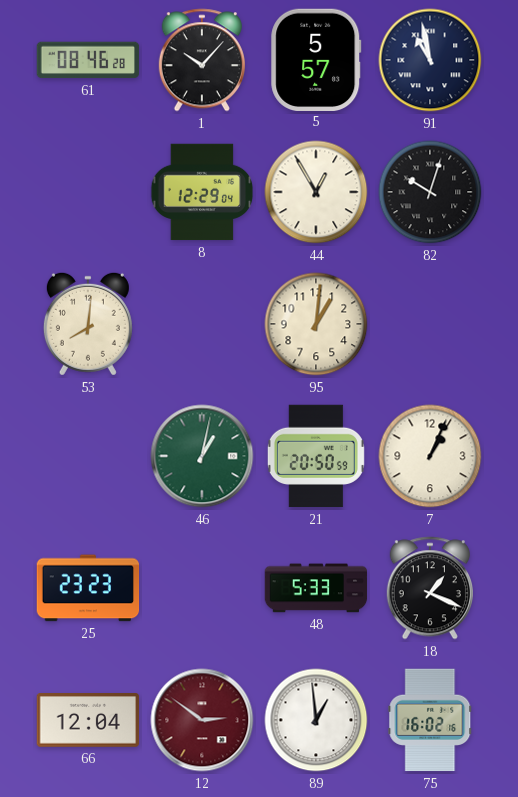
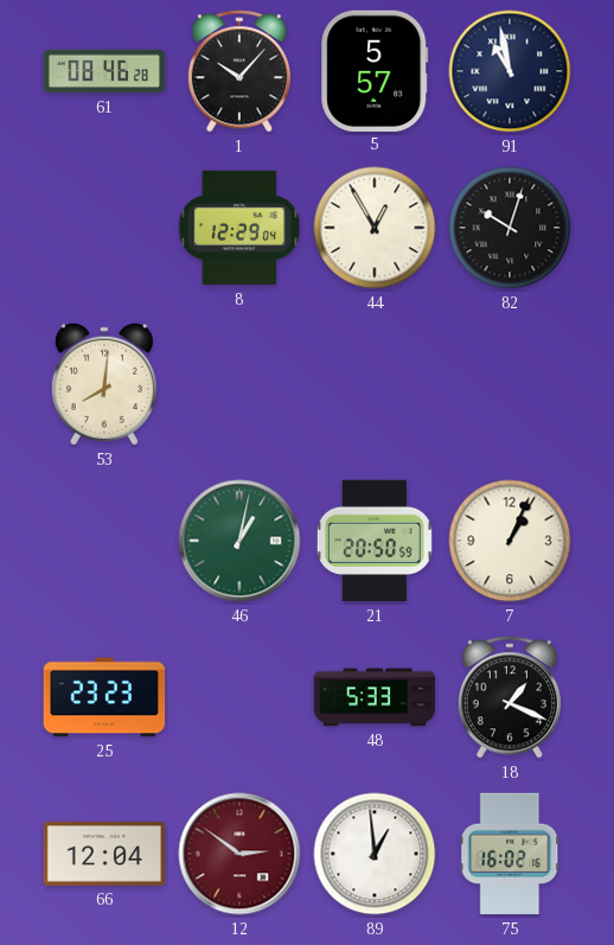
95: 1:01 -> none (316, 324)
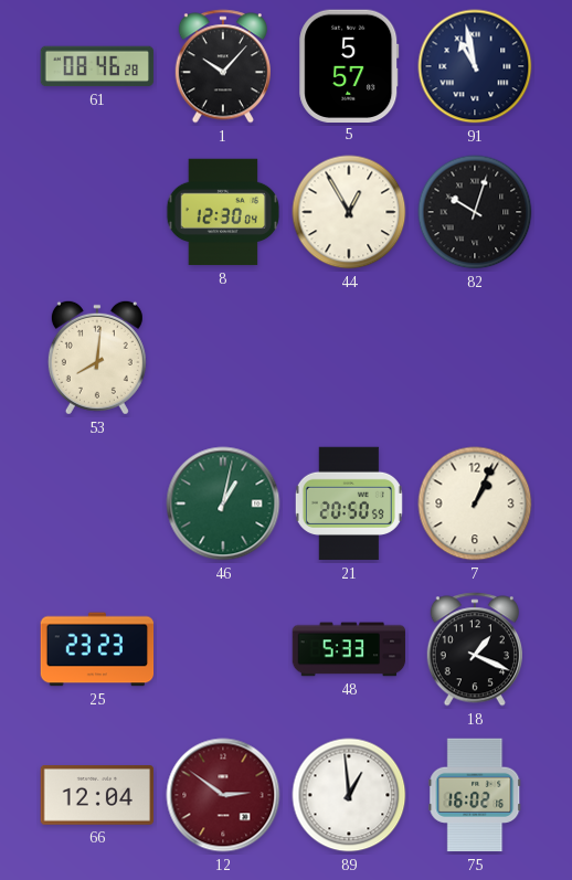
8: 12:29 -> 12:30 (223, 212)
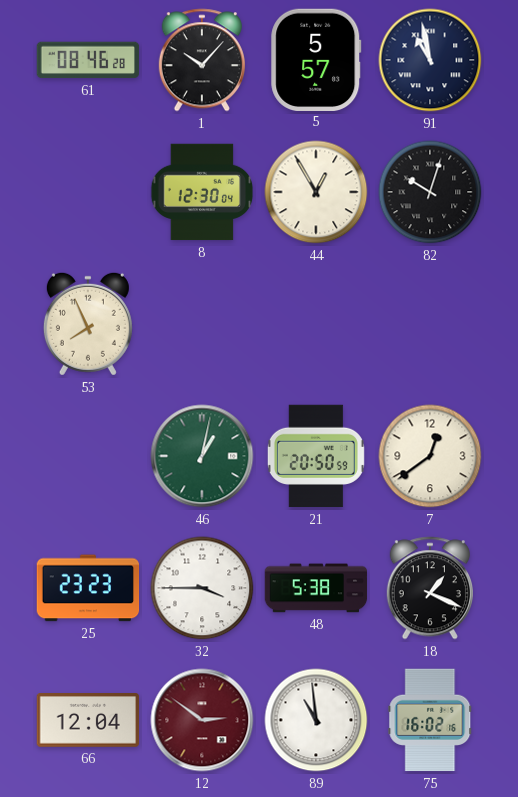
53: 8:01 -> 7:56 (88, 324)
7: 1:04 -> 12:39 (430, 456)
32: none -> 3:45 (202, 588)
48: 5:33 -> 5:38 (316, 588)
89: 12:59 -> 10:59 (316, 720)
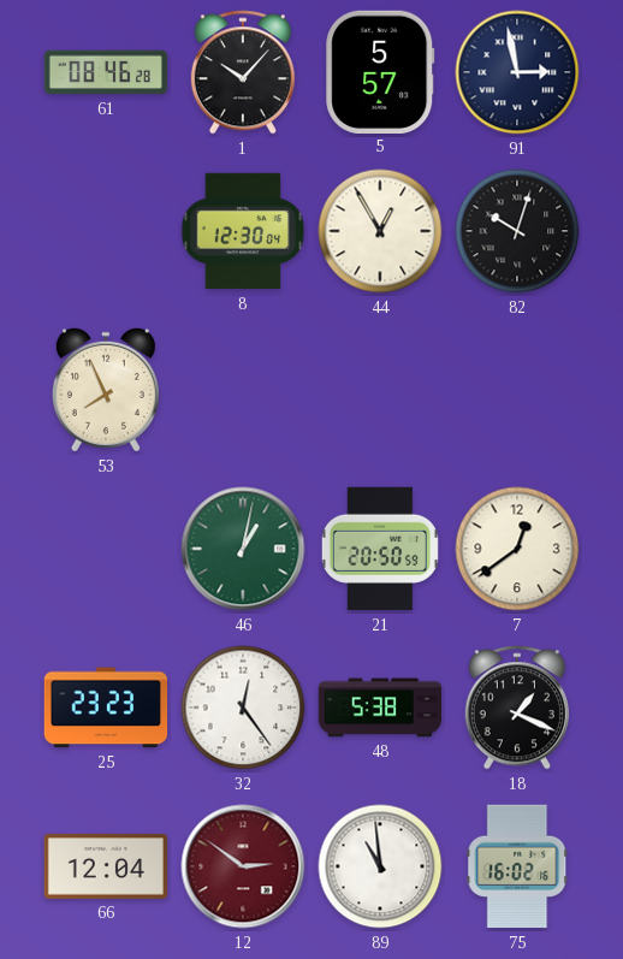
91: 10:58 -> 2:58 (517, 72)
32: 3:45 -> 12:24 (243, 708)
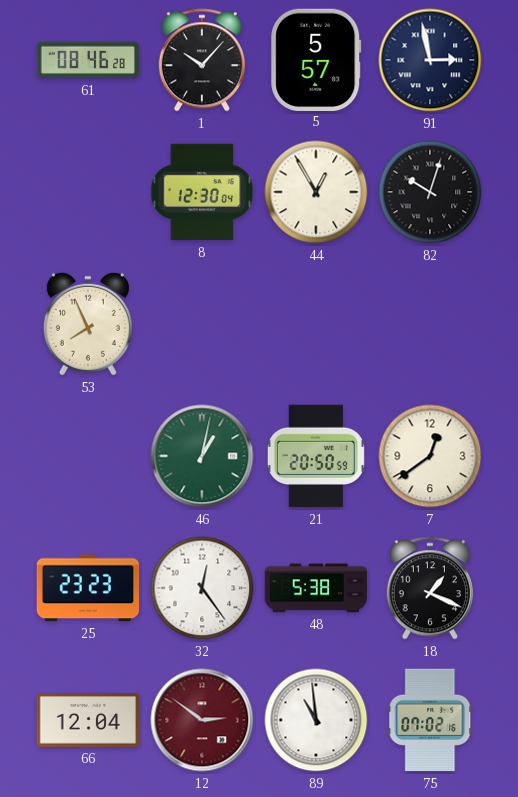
75: 16:02 -> 07:02 (430, 720)
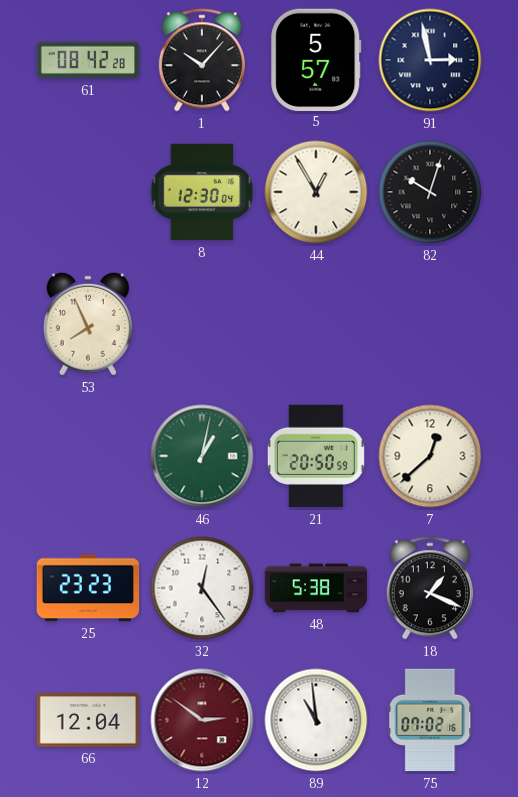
61: 08:46 -> 08:42 (88, 60)
7: 12:39 -> 12:38 (430, 456)
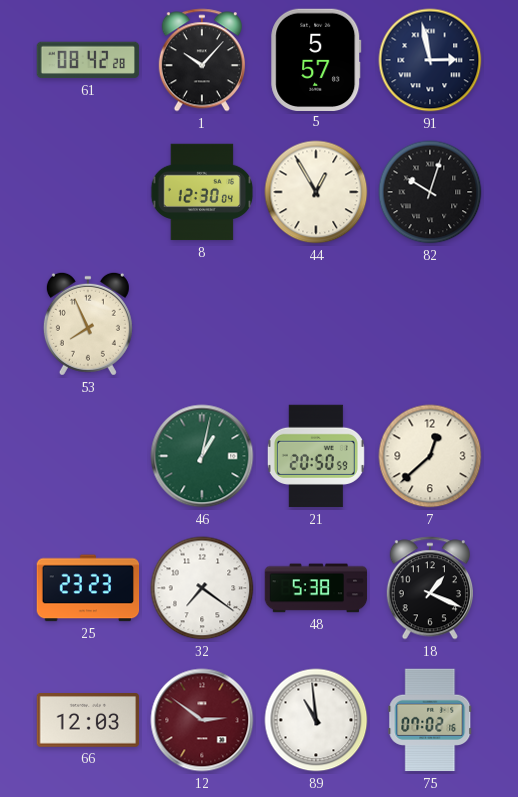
32: 12:24 -> 7:21 (202, 588)
66: 12:04 -> 12:03 (88, 721)
